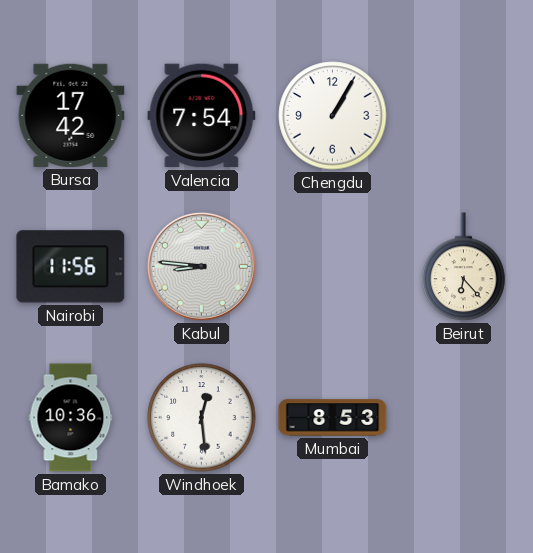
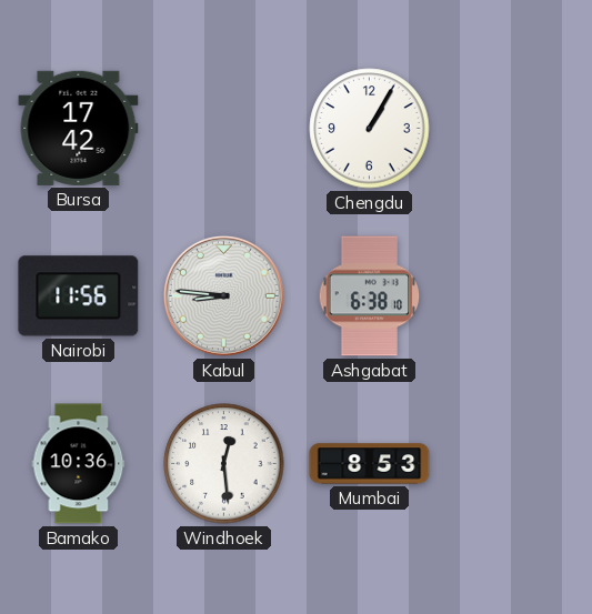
Valencia: 7:54 -> none (202, 116)
Ashgabat: none -> 6:38 (370, 296)
Beirut: 6:23 -> none (464, 267)
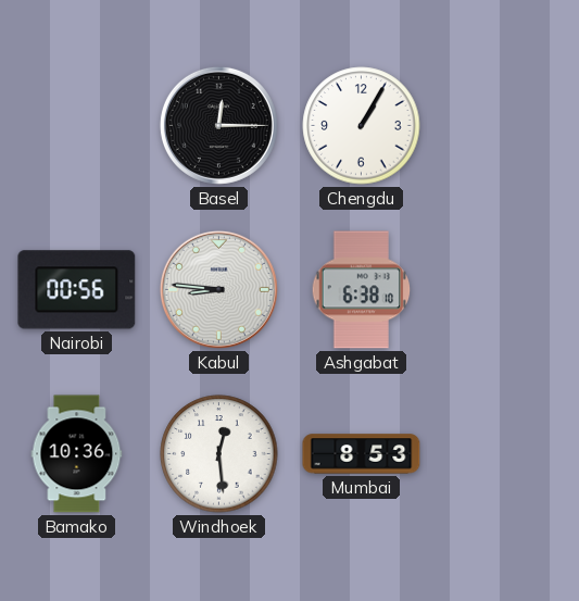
Bursa: 17:42 -> none (79, 128)
Basel: none -> 12:15 (218, 125)
Nairobi: 11:56 -> 00:56 (77, 290)
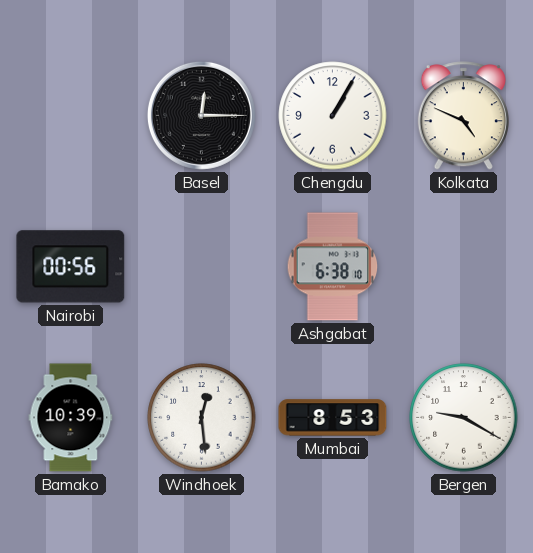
Kolkata: none -> 4:49 (463, 116)
Kabul: 8:46 -> none (218, 289)
Bamako: 10:36 -> 10:39 (71, 418)
Bergen: none -> 9:20 (464, 418)
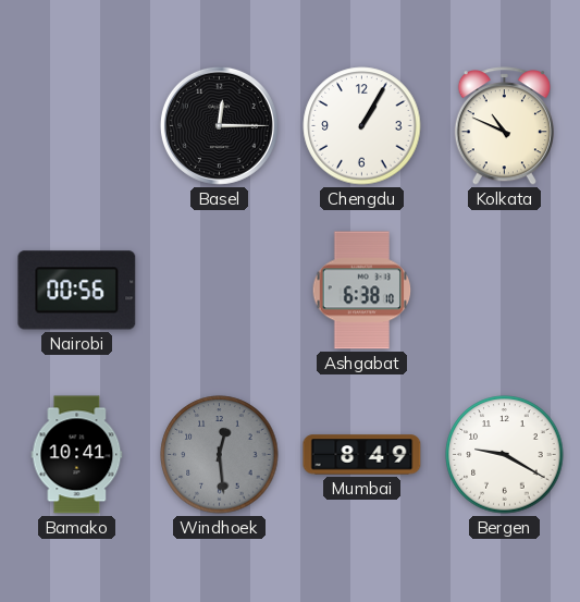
Kolkata: 4:49 -> 10:49 (504, 126)
Bamako: 10:39 -> 10:41 (77, 455)
Windhoek dial: white -> grey (220, 455)
Mumbai: 8:53 -> 8:49 (362, 455)
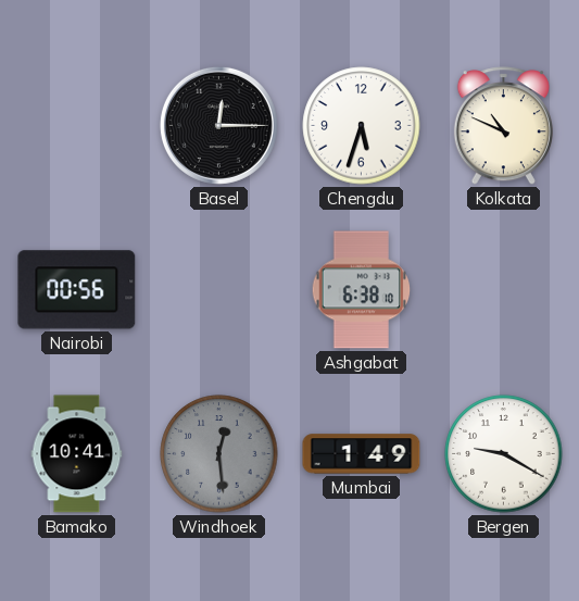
Chengdu: 1:05 -> 5:33 (362, 126)
Mumbai: 8:49 -> 1:49 (362, 454)
